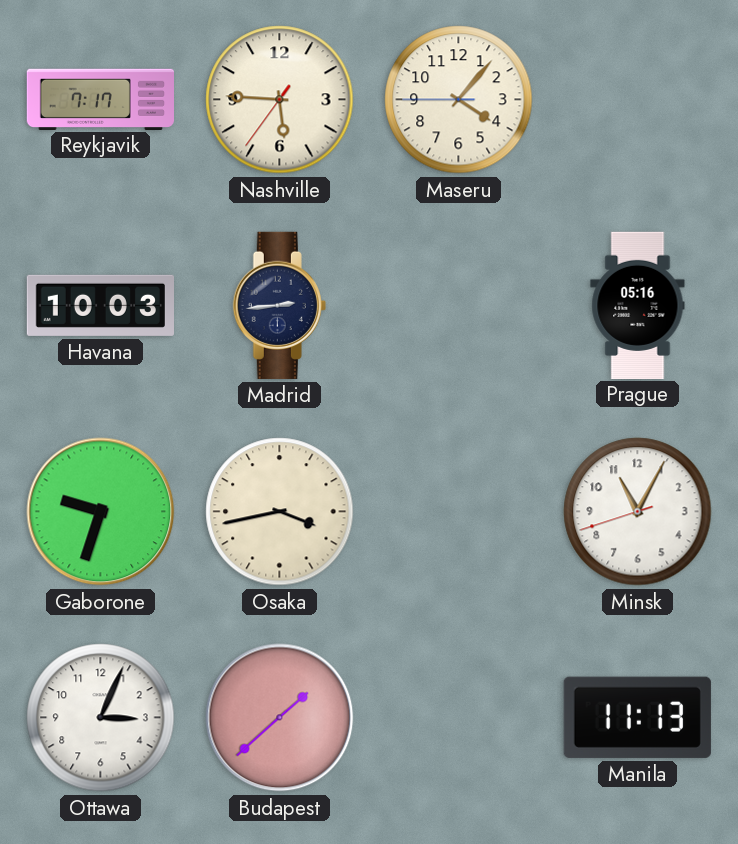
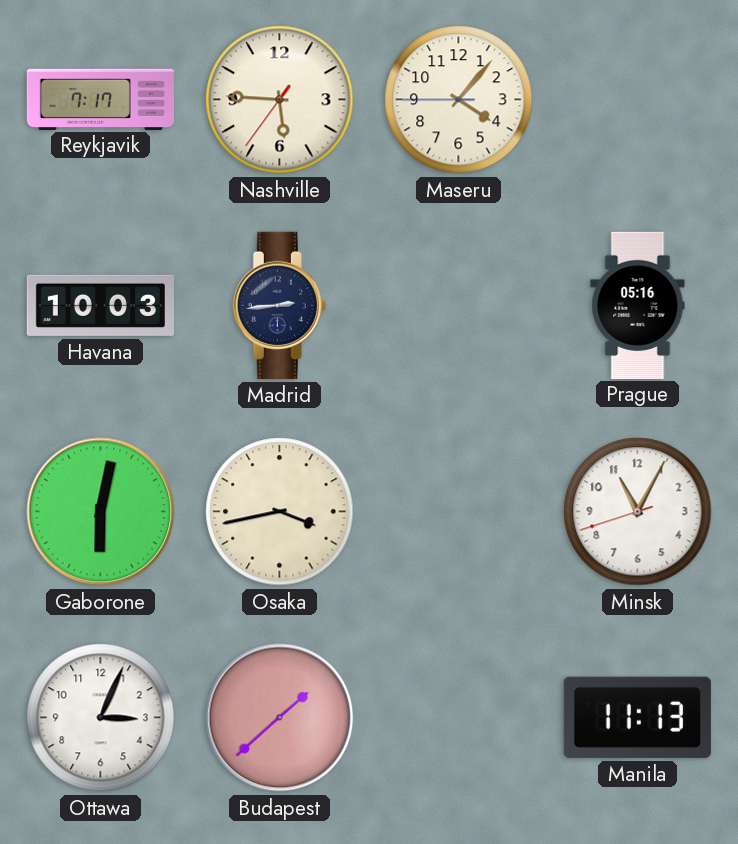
Gaborone: 9:33 -> 6:02 (101, 512)
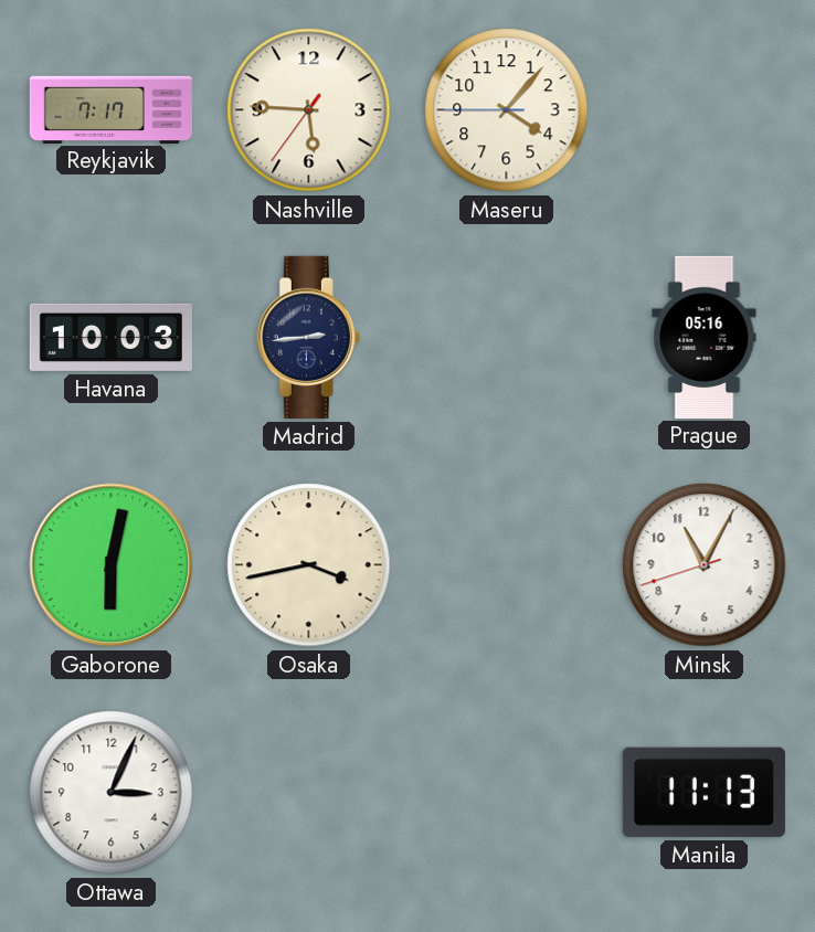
Budapest: 1:38 -> none (280, 718)
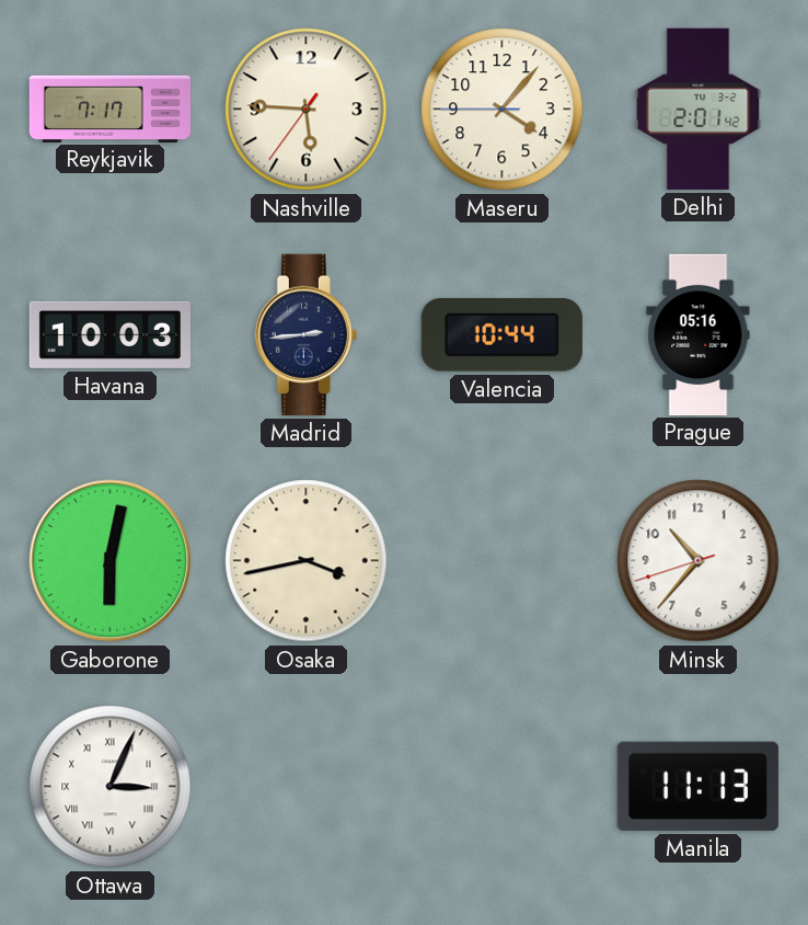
Delhi: none -> 2:01 (699, 109)
Valencia: none -> 10:44 (501, 335)
Minsk: 11:04 -> 10:36 (699, 561)
Ottawa numerals: Arabic -> Roman (111, 787)
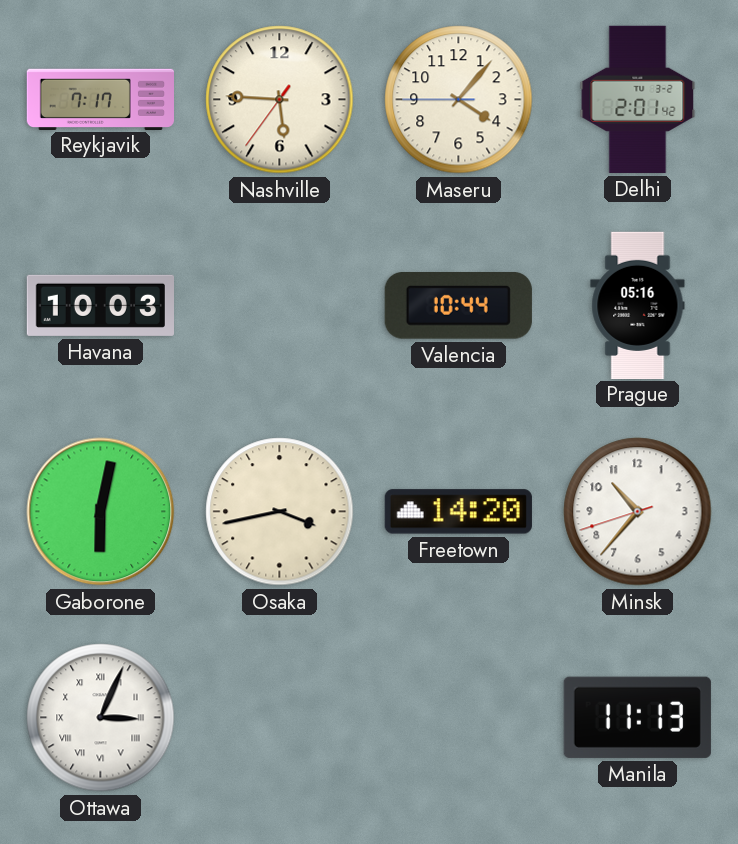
Madrid: 2:44 -> none (305, 334)
Freetown: none -> 14:20 (458, 512)
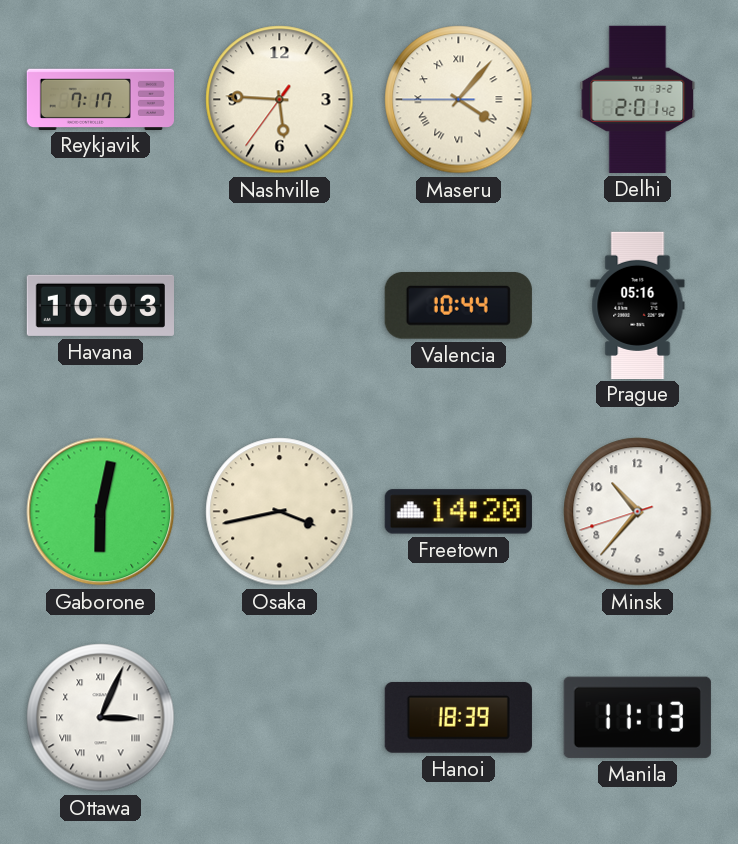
Maseru numerals: Arabic -> Roman (459, 100)
Hanoi: none -> 18:39 (458, 718)
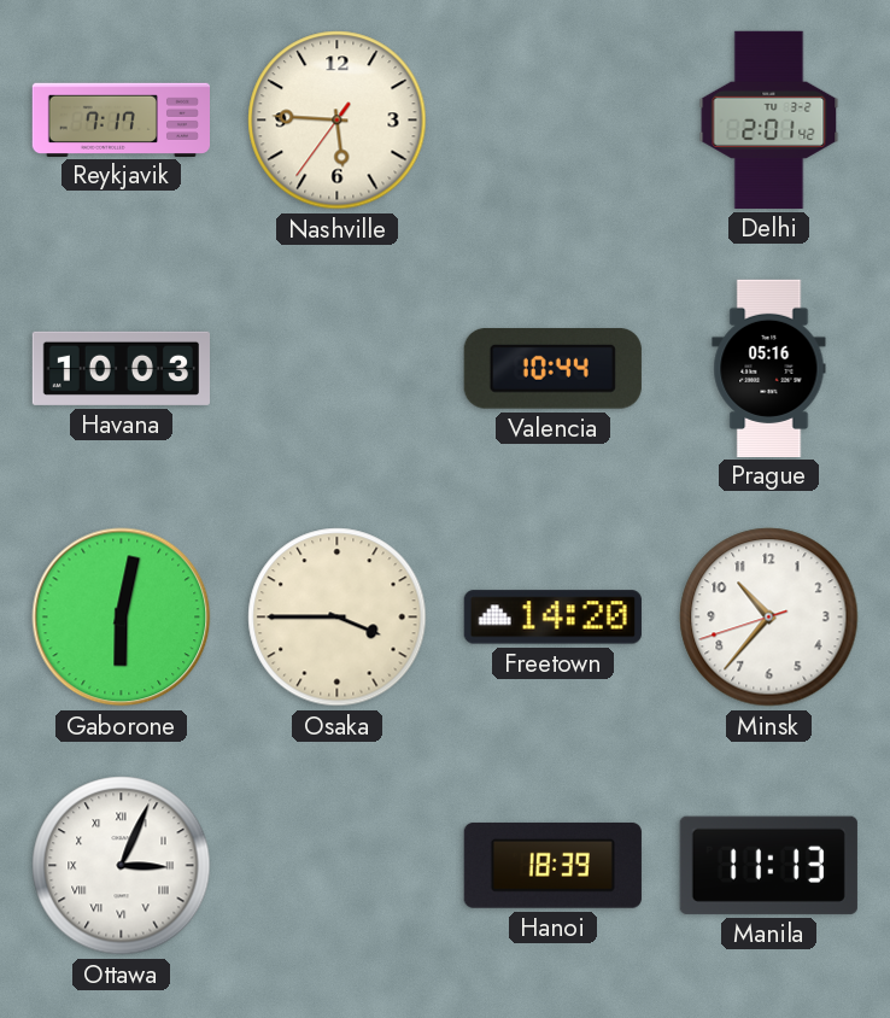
Maseru: 4:06 -> none (459, 100)
Osaka: 3:43 -> 3:45 (338, 618)
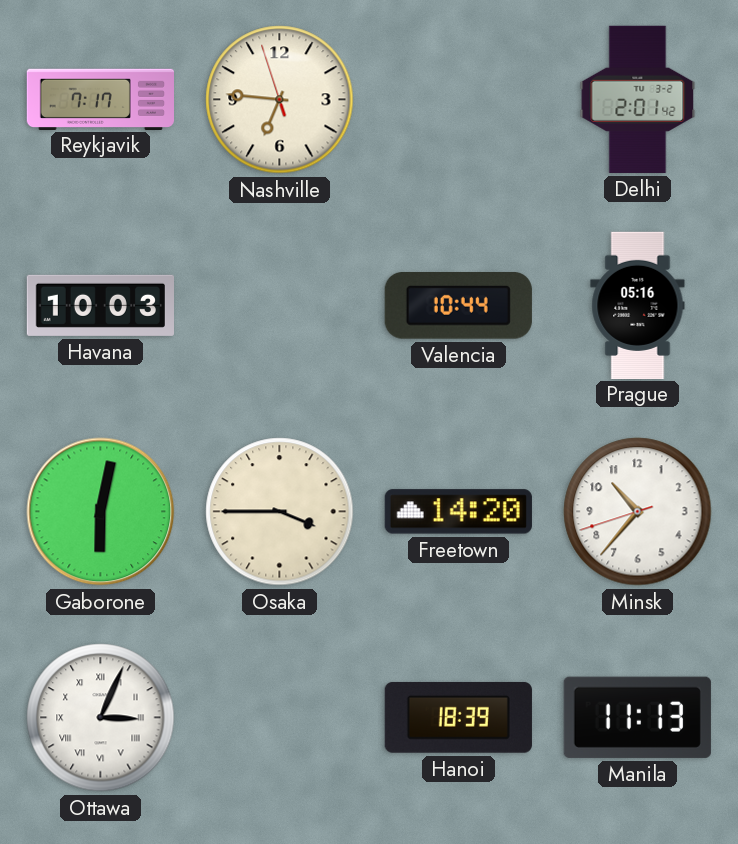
Nashville: 5:45 -> 6:45 (280, 100)
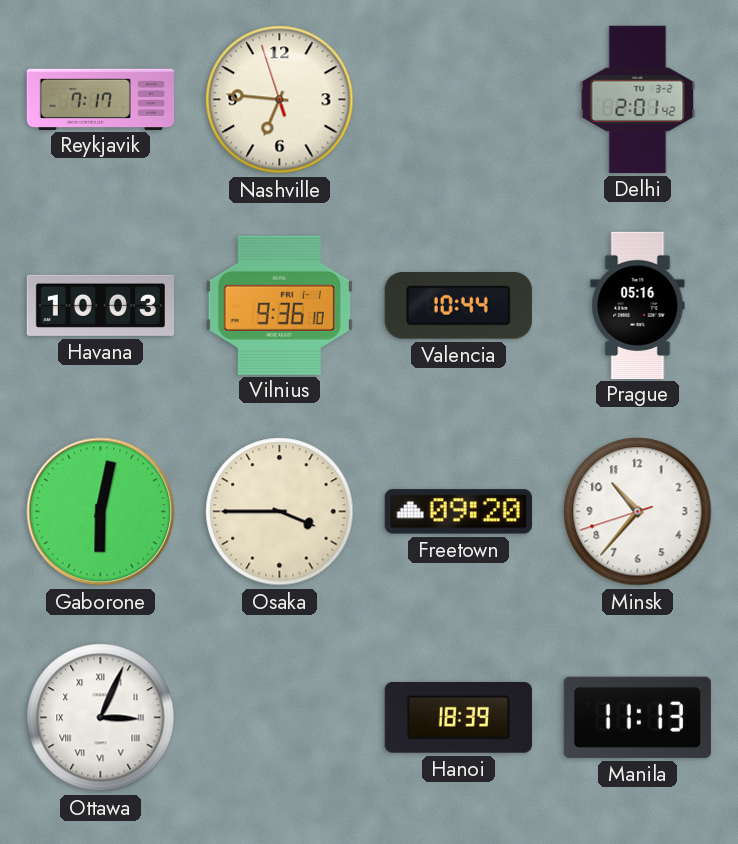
Vilnius: none -> 9:36 (279, 305)
Freetown: 14:20 -> 09:20 (458, 512)
